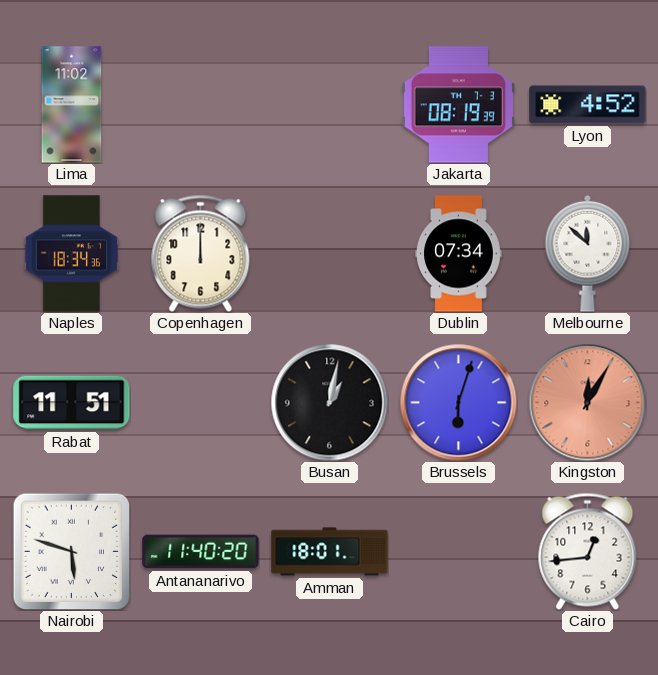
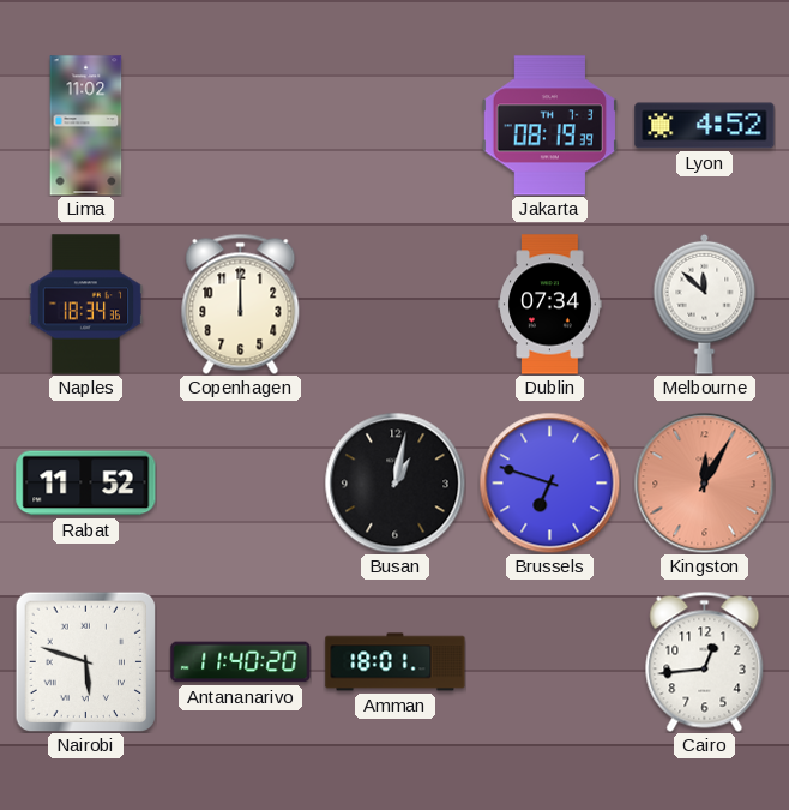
Rabat: 11:51 -> 11:52 (86, 484)
Brussels: 6:03 -> 6:48 (549, 482)
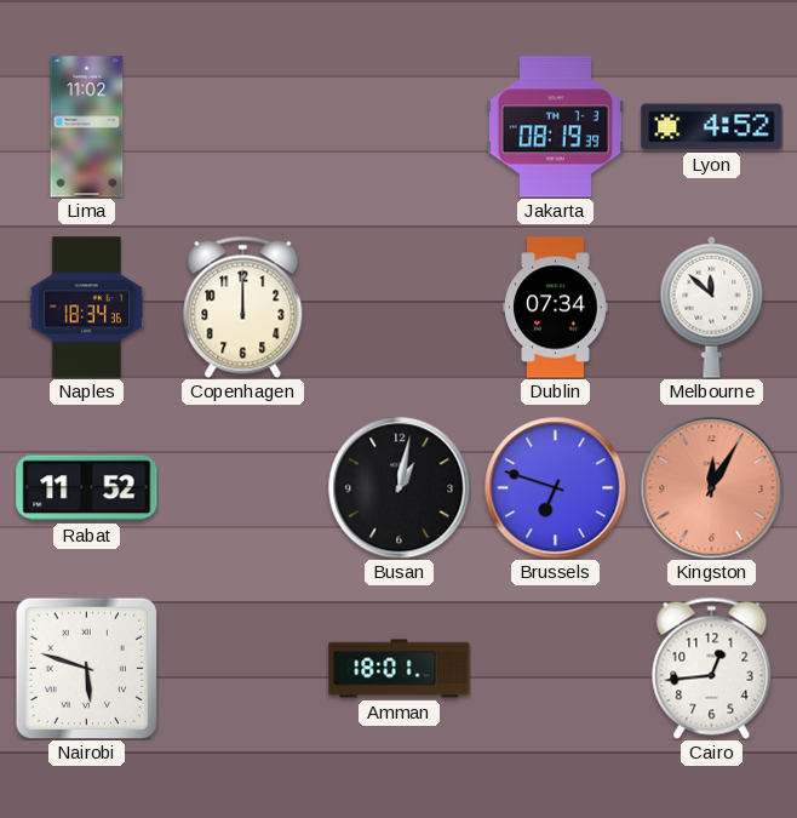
Antananarivo: 11:40 -> none (241, 662)
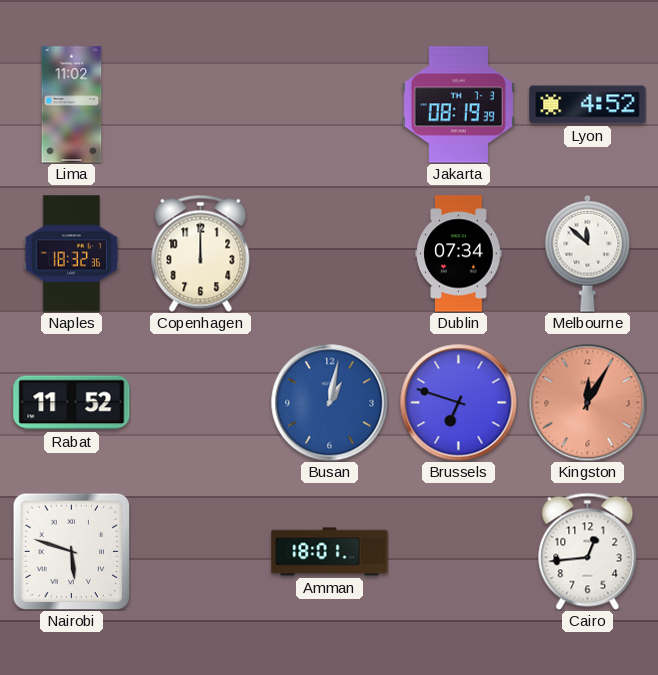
Naples: 18:34 -> 18:32 (72, 254)
Busan dial: black -> blue (329, 402)
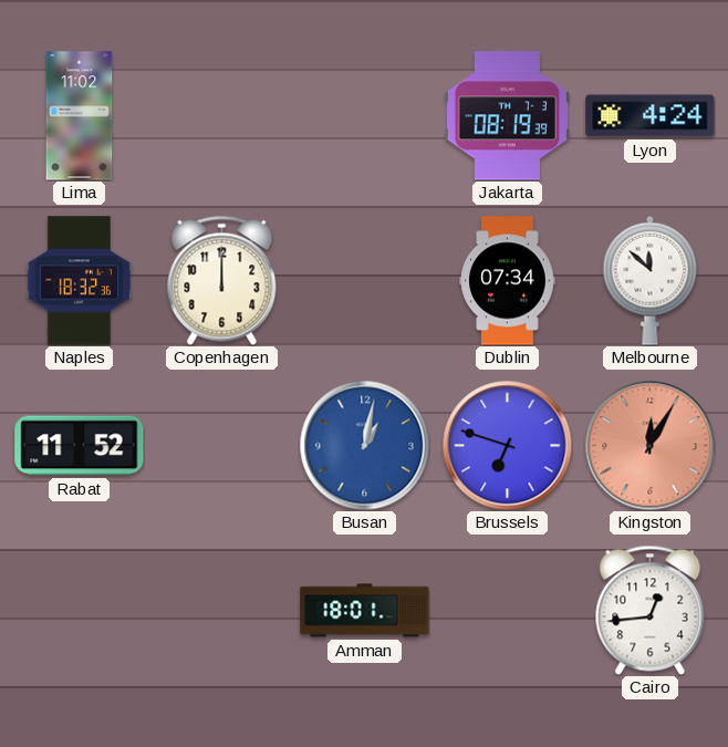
Lyon: 4:52 -> 4:24 (651, 116)
Nairobi: 5:48 -> none (71, 551)
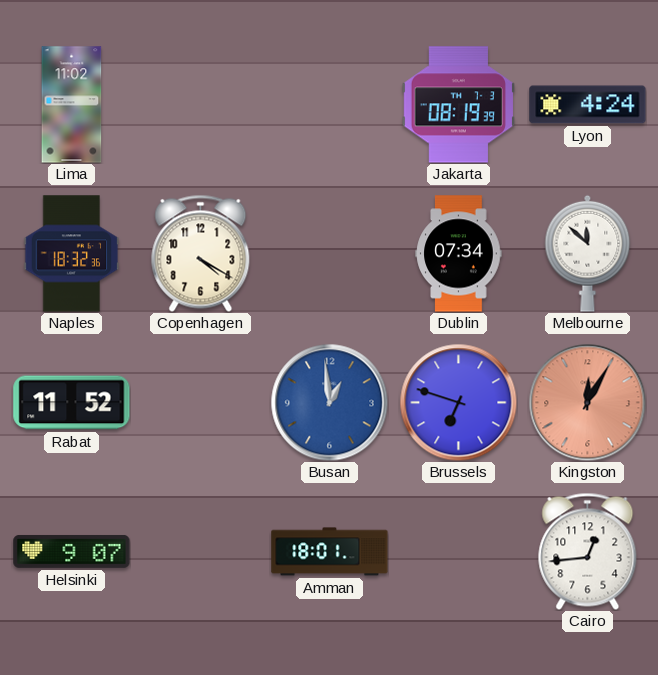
Copenhagen: 12:00 -> 4:20 (201, 253)
Busan: 1:02 -> 12:59 (329, 402)
Helsinki: none -> 9:07 (72, 551)
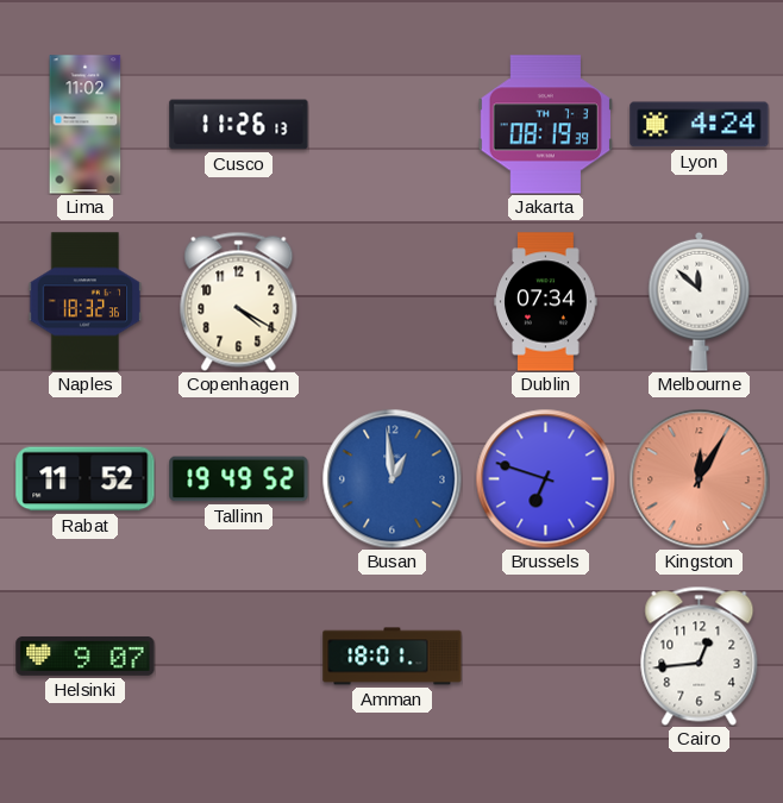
Cusco: none -> 11:26 (239, 125)
Tallinn: none -> 19:49 (239, 479)
